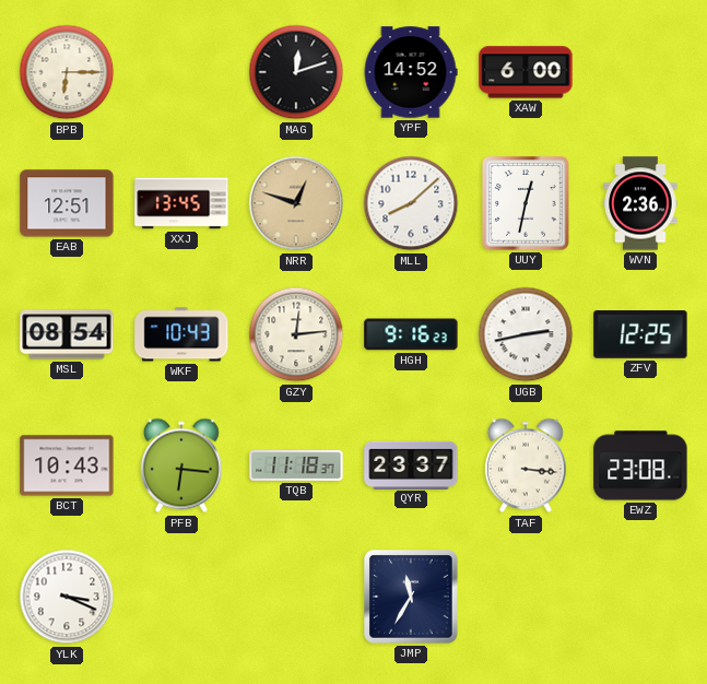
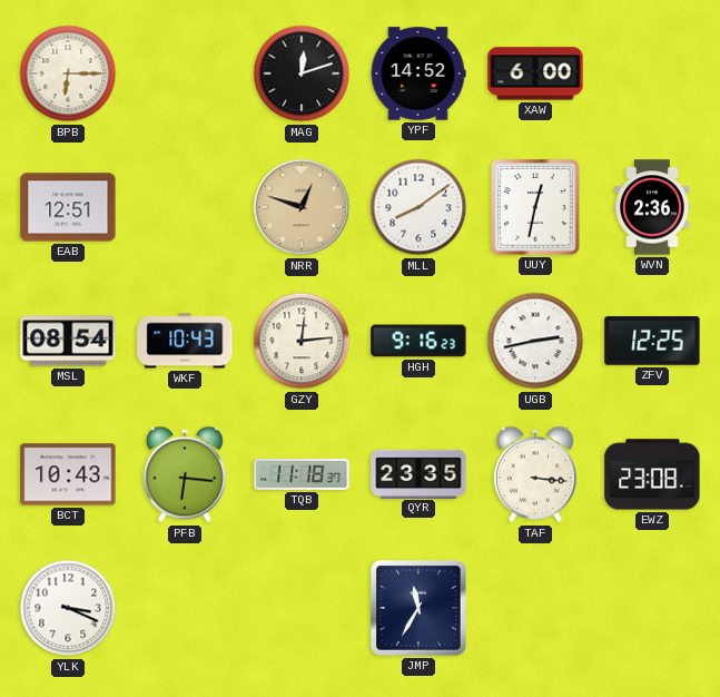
XXJ: 13:45 -> none (181, 203)
MLL: 8:08 -> 8:09 (418, 207)
QYR: 23:37 -> 23:35 (418, 473)
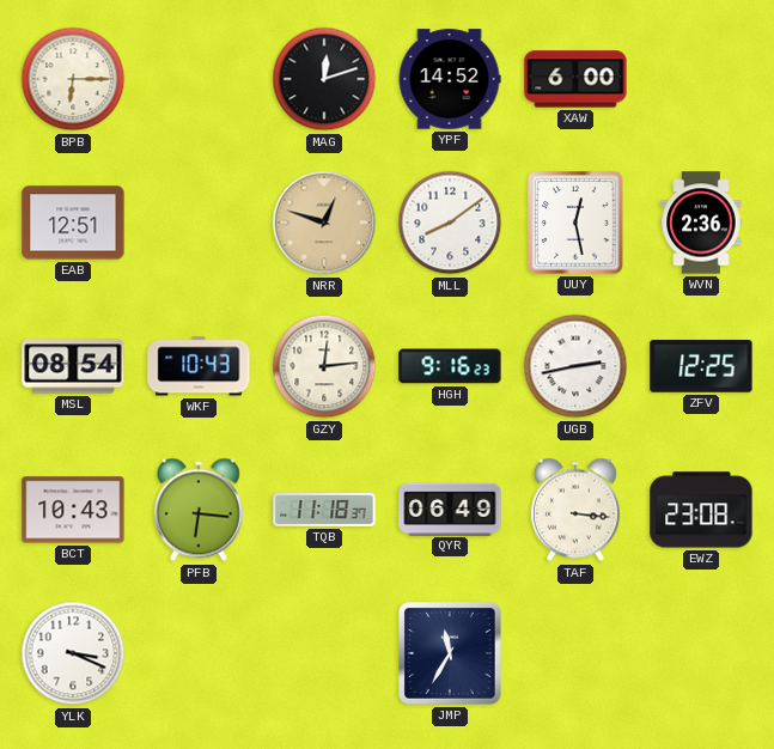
UUY: 12:32 -> 12:28 (575, 223)
QYR: 23:35 -> 06:49 (450, 509)
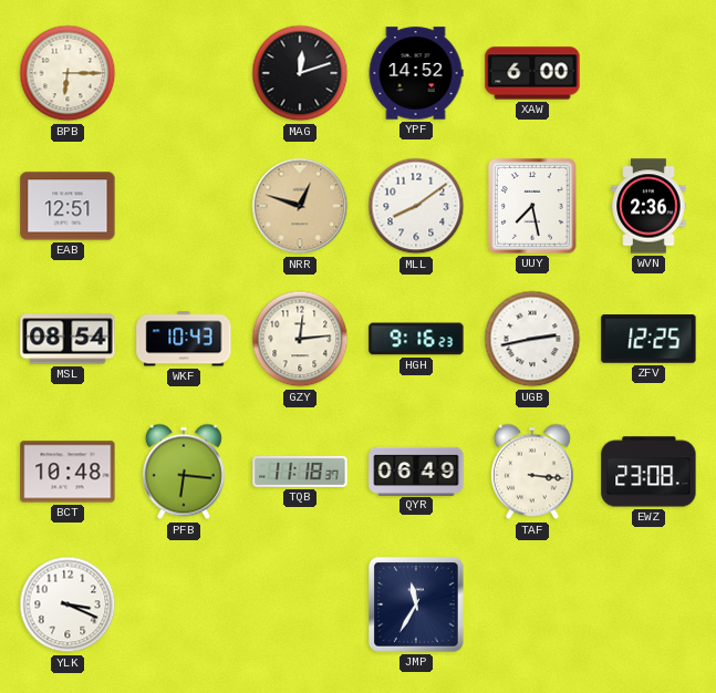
UUY: 12:28 -> 7:28 (532, 206)
BCT: 10:43 -> 10:48 (68, 472)
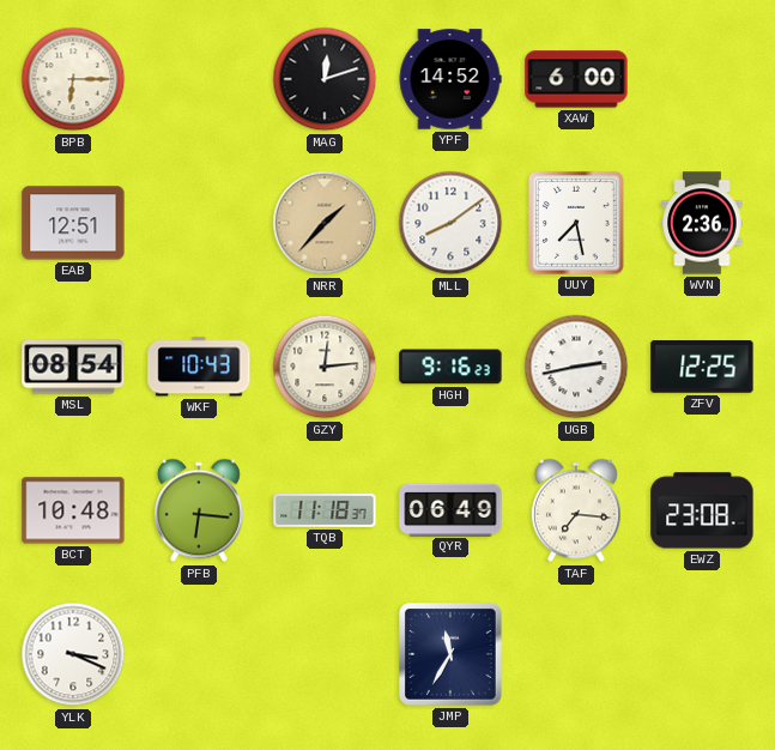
NRR: 12:48 -> 1:37 (325, 223)
TAF: 3:16 -> 7:16 (576, 510)
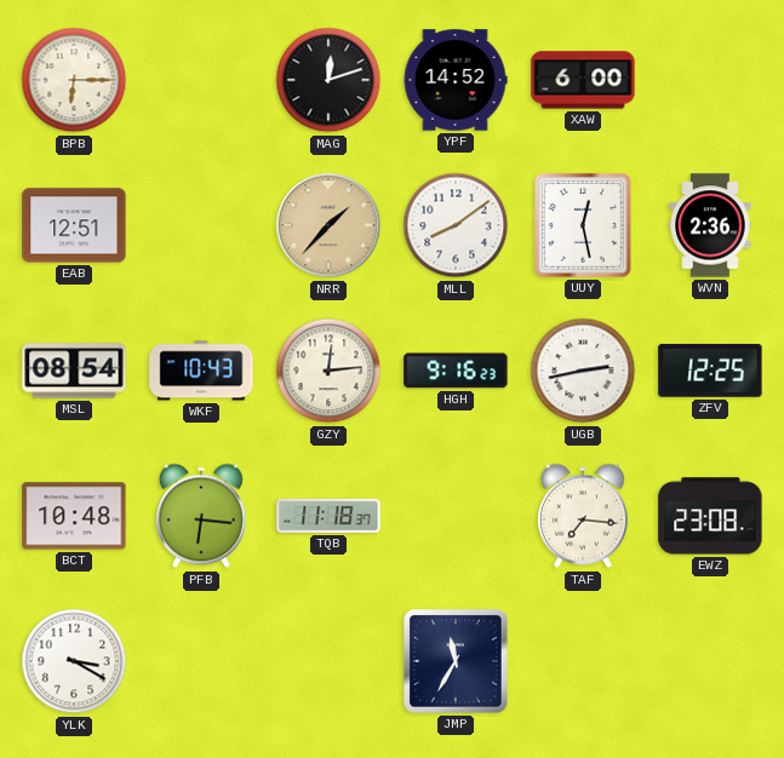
UUY: 7:28 -> 12:28 (583, 225)
QYR: 06:49 -> none (450, 509)
YLK: 3:19 -> 3:20 (74, 661)
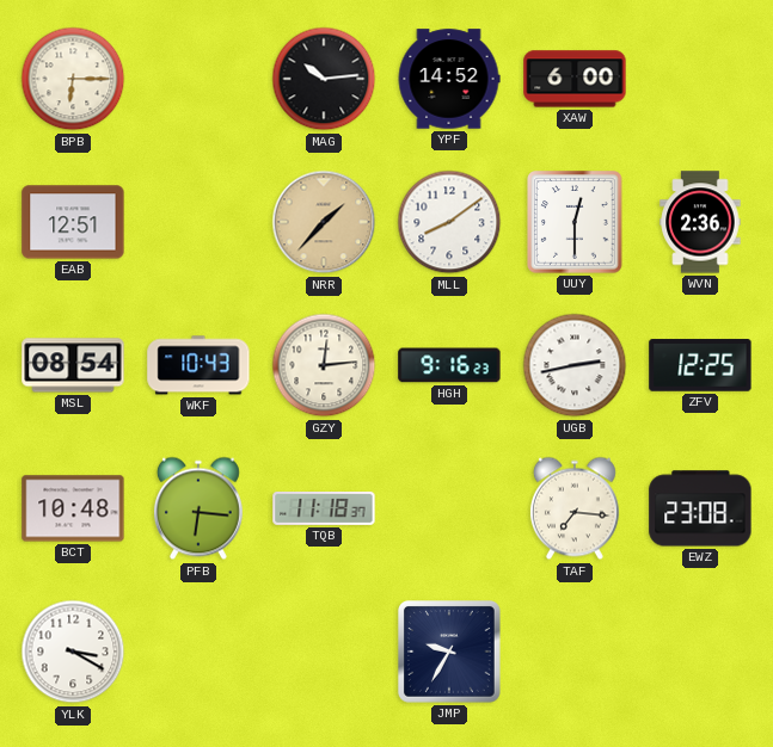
MAG: 12:12 -> 10:14 (324, 79)
UUY: 12:28 -> 12:30 (575, 222)
JMP: 11:35 -> 9:35 (450, 653)
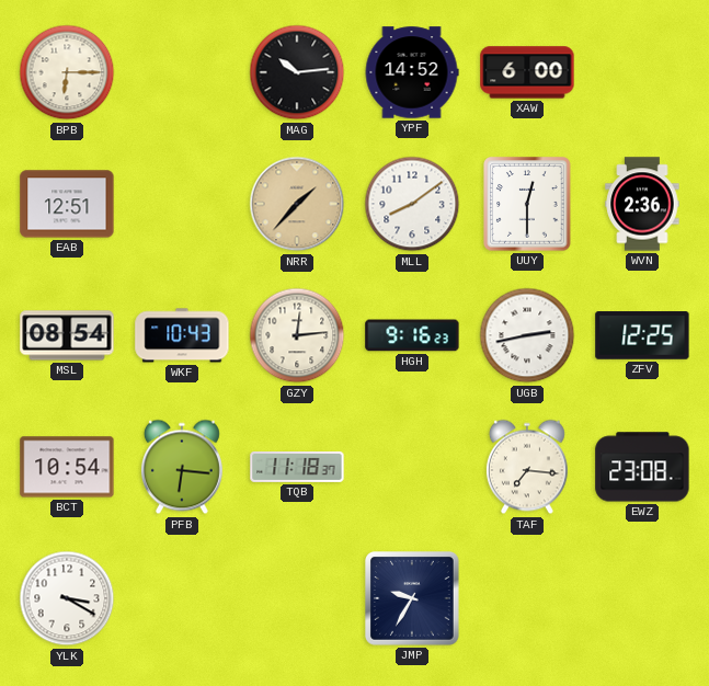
BCT: 10:48 -> 10:54 (67, 467)
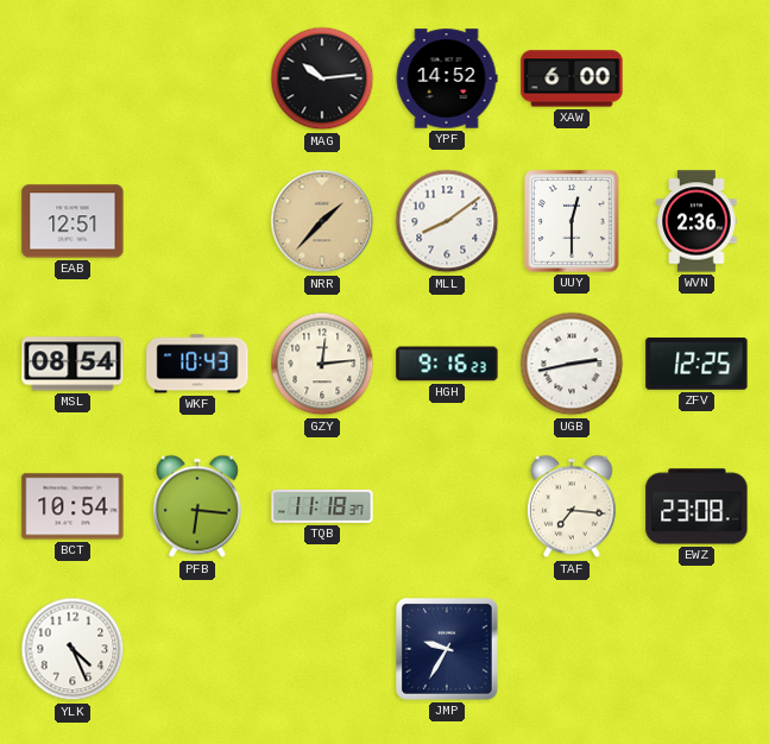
BPB: 6:15 -> none (67, 72)
YLK: 3:20 -> 4:26 (73, 649)
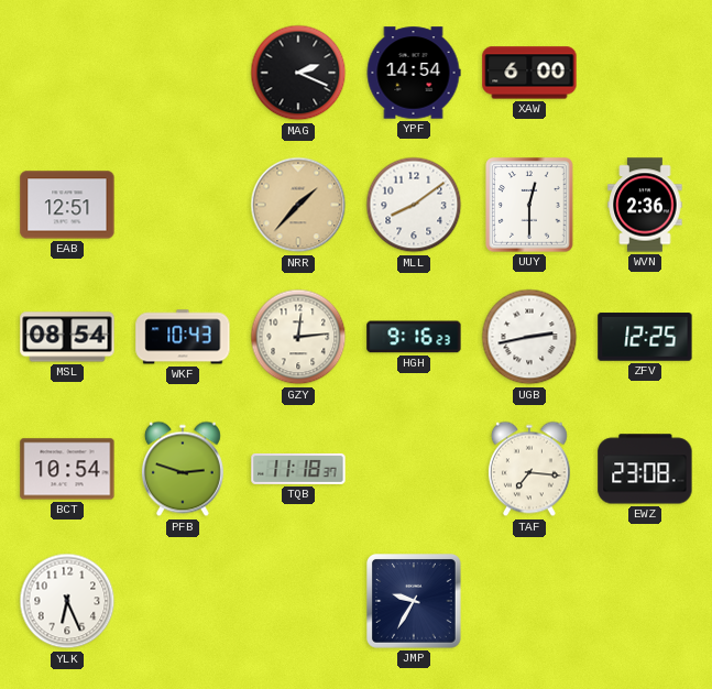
MAG: 10:14 -> 2:19 (298, 73)
YPF: 14:52 -> 14:54 (414, 73)
PFB: 6:16 -> 2:48 (183, 469)
YLK: 4:26 -> 6:26 (67, 601)
